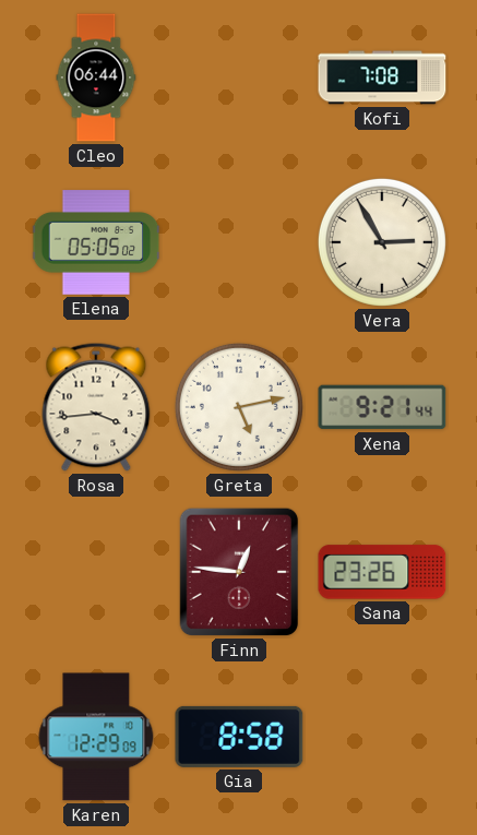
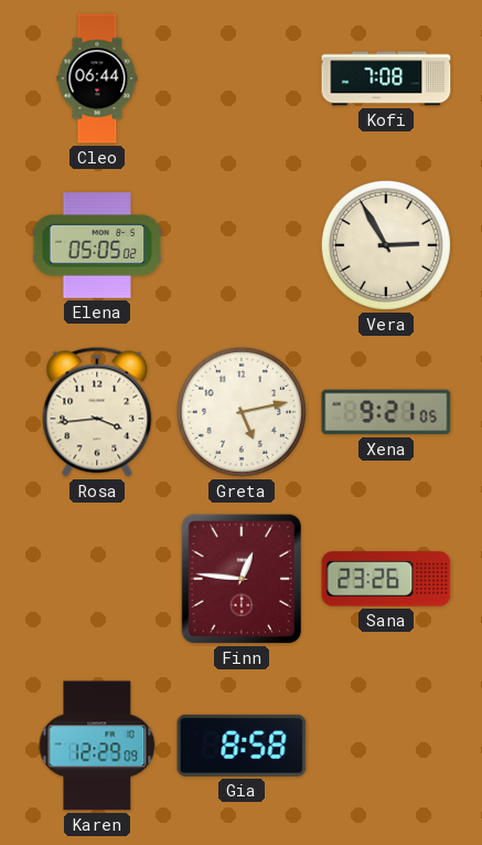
Xena: 9:21:44 -> 9:21:05 (386, 412)
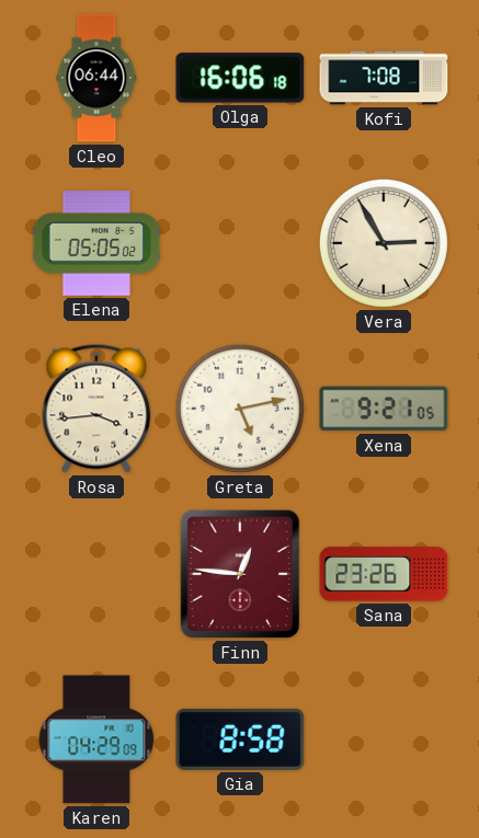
Olga: none -> 16:06 (240, 78)
Karen: 12:29 -> 04:29 (96, 739)
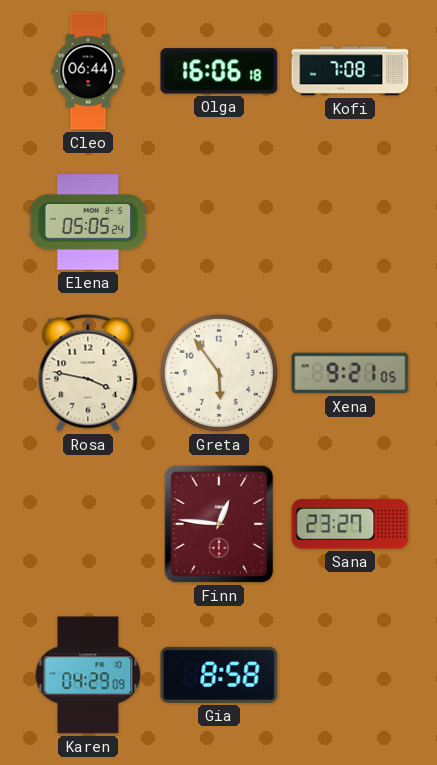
Elena: 05:05:02 -> 05:05:24 (88, 222)
Vera: 2:55 -> none (384, 243)
Rosa: 3:44 -> 3:47 (88, 373)
Greta: 5:13 -> 5:54 (219, 373)
Sana: 23:26 -> 23:27 (350, 524)
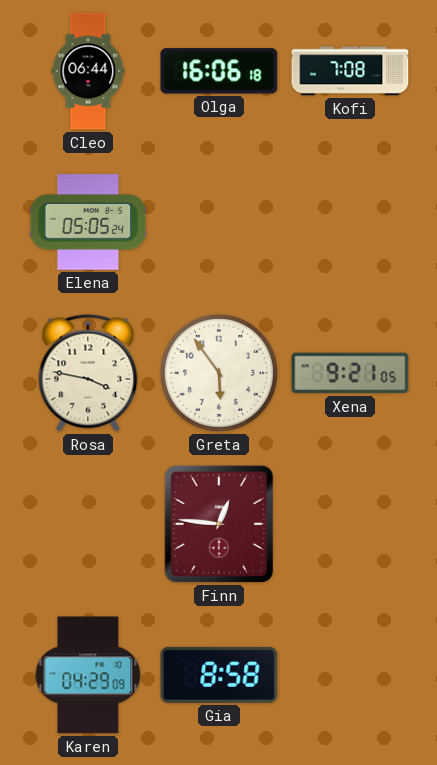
Sana: 23:27 -> none (350, 524)
